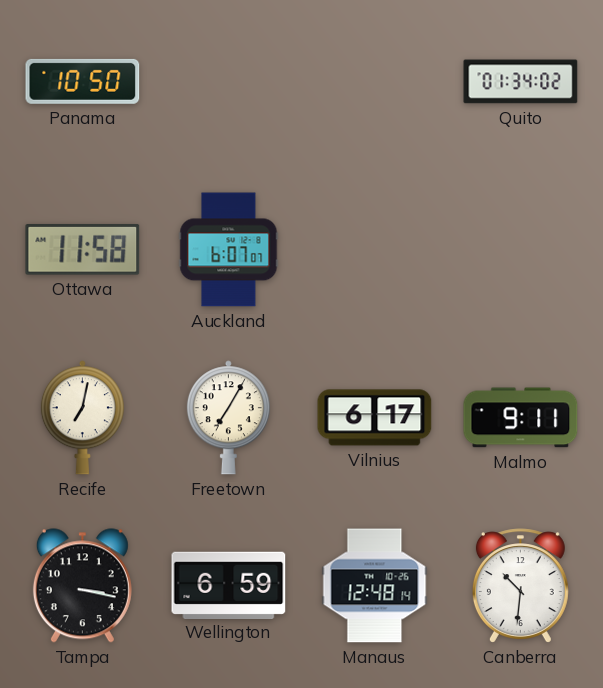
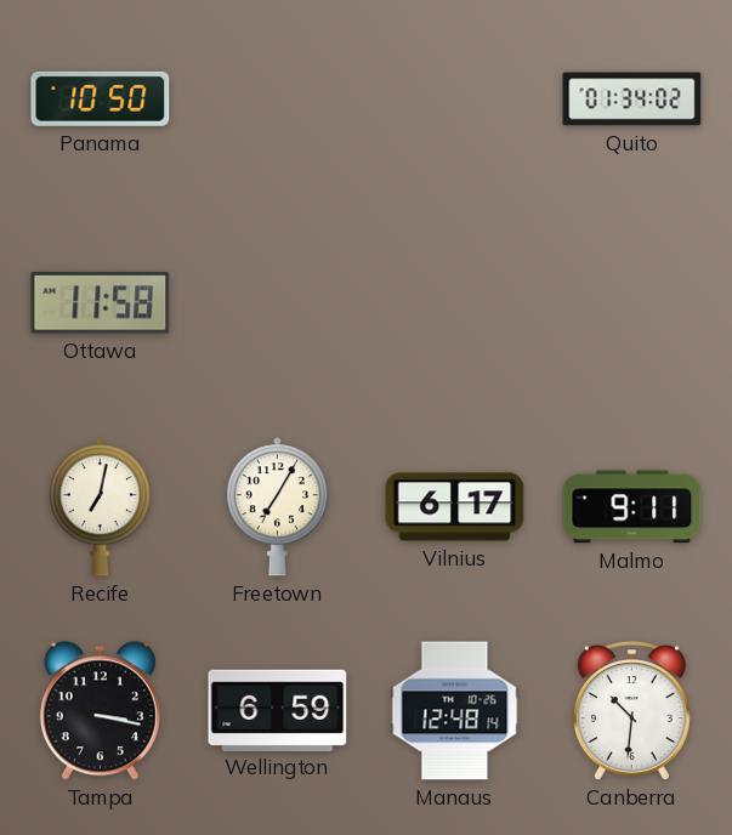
Auckland: 6:07 -> none (229, 250)
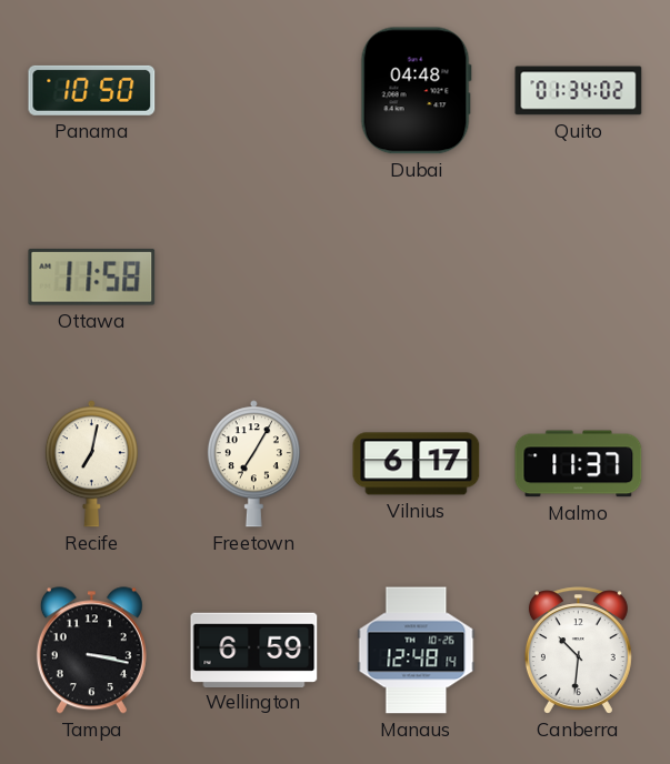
Dubai: none -> 04:48 (416, 91)
Malmo: 9:11 -> 11:37 (579, 464)
